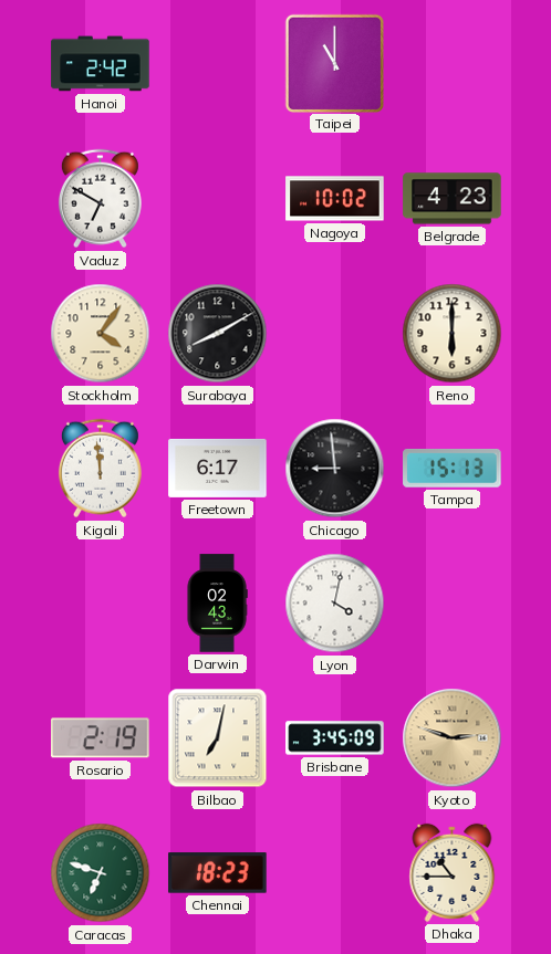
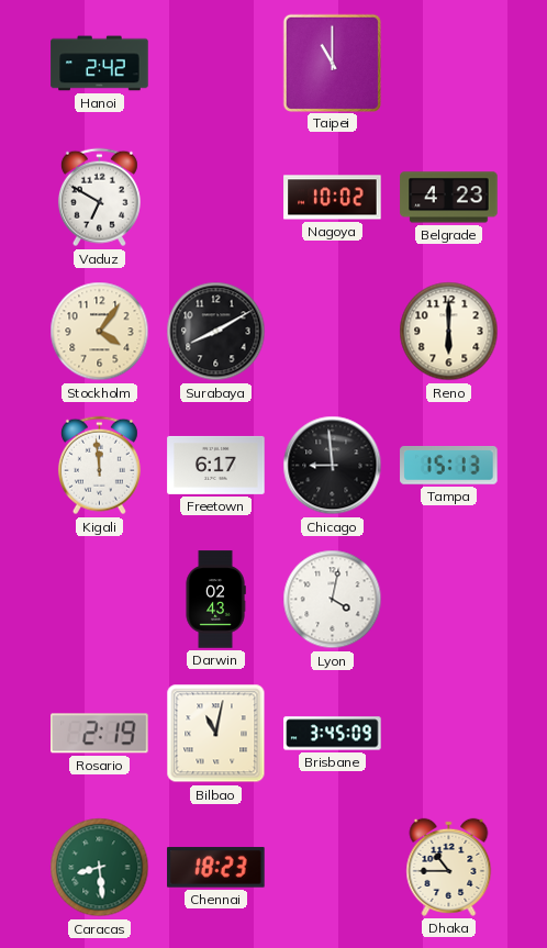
Bilbao: 7:02 -> 11:02 (216, 734)
Kyoto: 2:48 -> none (453, 738)
Caracas: 6:48 -> 8:29 (100, 868)
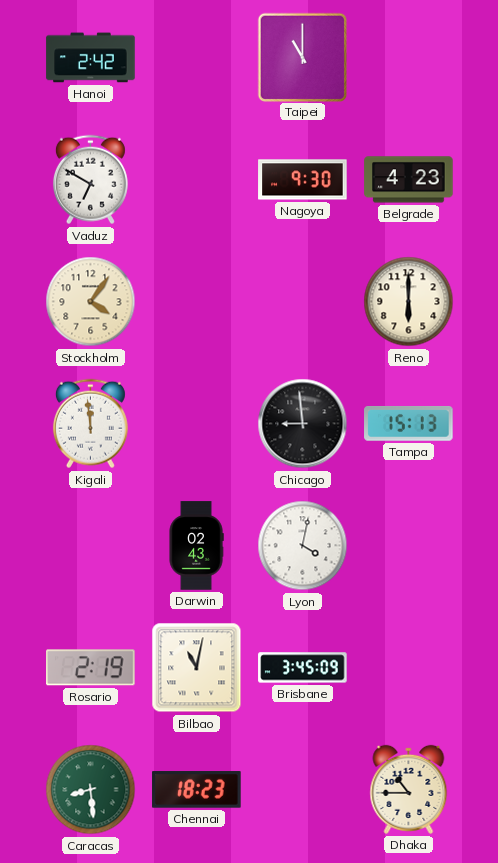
Nagoya: 10:02 -> 9:30 (303, 180)
Surabaya: 8:10 -> none (216, 332)
Freetown: 6:17 -> none (216, 465)
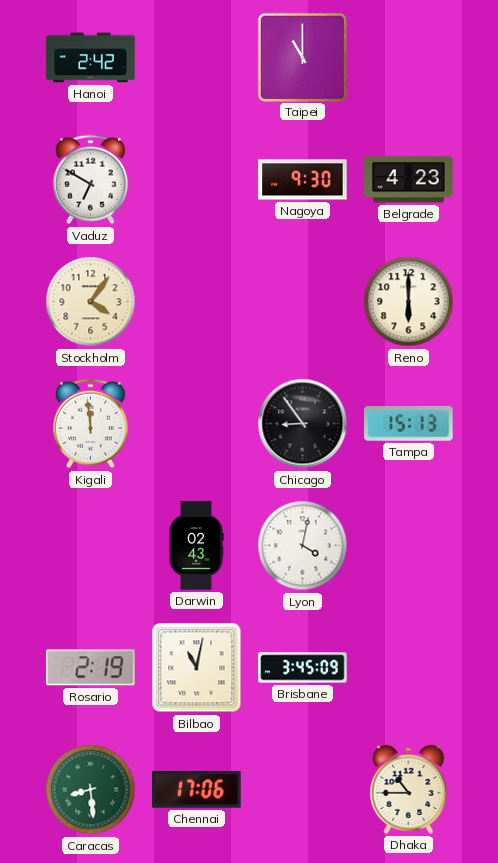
Chicago: 8:59 -> 8:54 (303, 424)
Chennai: 18:23 -> 17:06 (197, 790)
